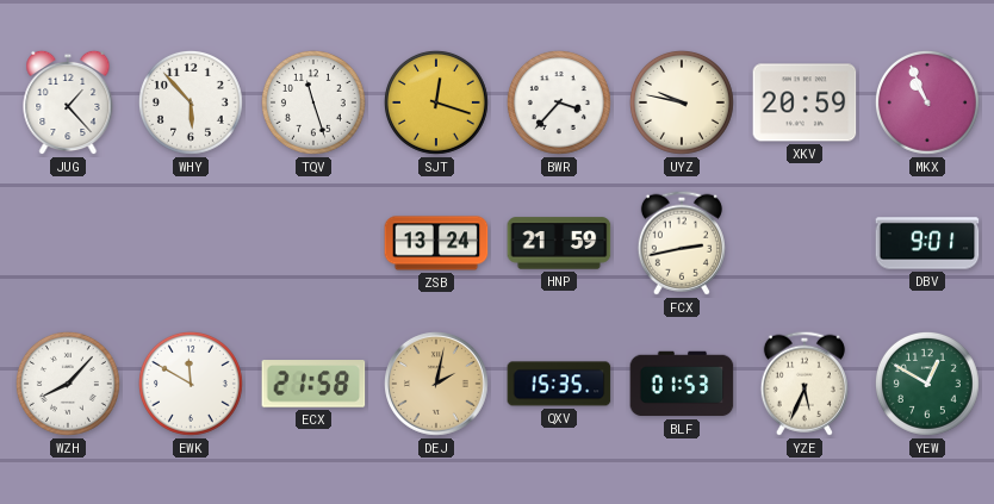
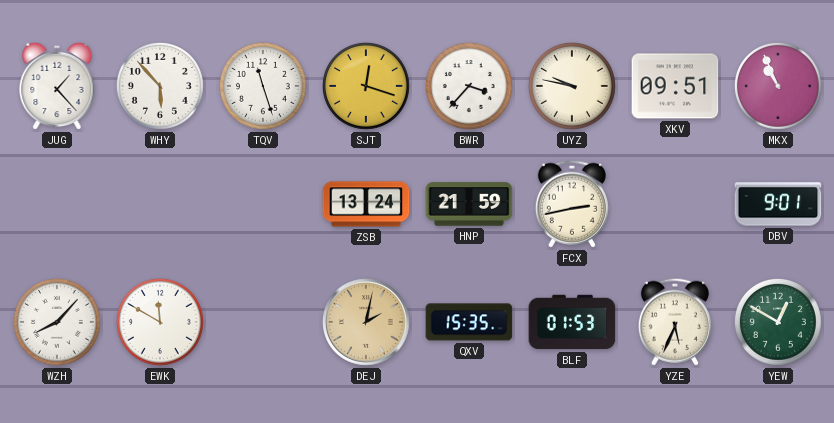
XKV: 20:59 -> 09:51 (675, 86)
ECX: 21:58 -> none (313, 384)
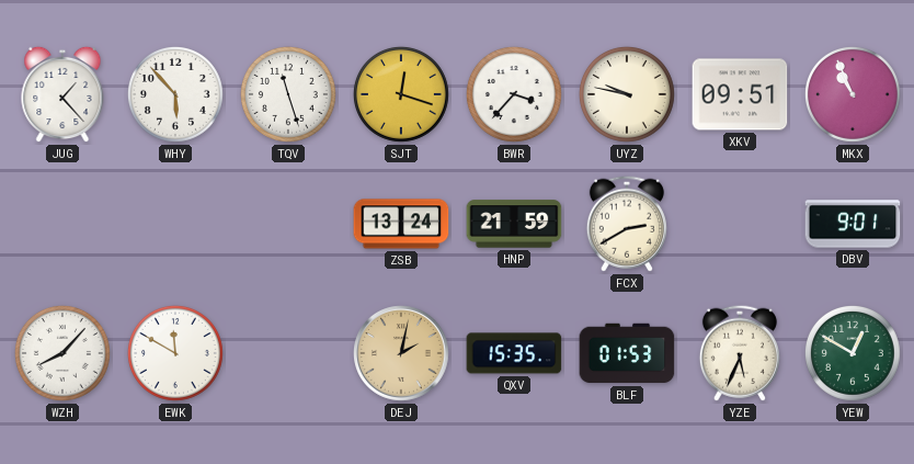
FCX: 2:43 -> 2:40 (627, 224)
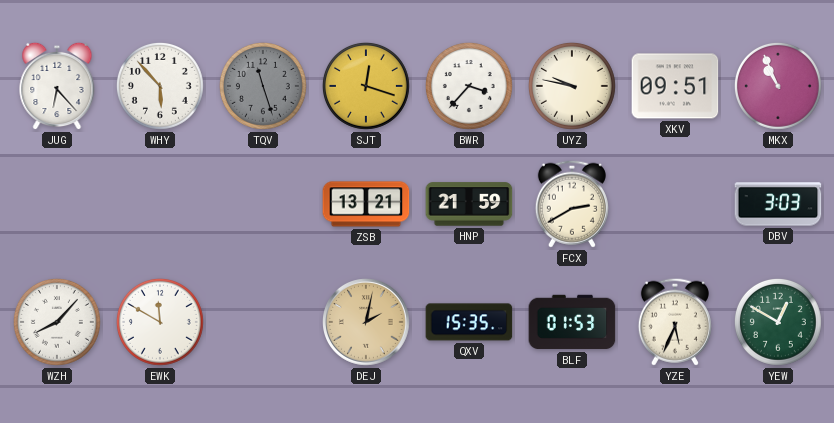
JUG: 1:23 -> 6:23 (57, 86)
TQV dial: white -> grey (263, 86)
ZSB: 13:24 -> 13:21 (366, 204)
DBV: 9:01 -> 3:03 (778, 204)
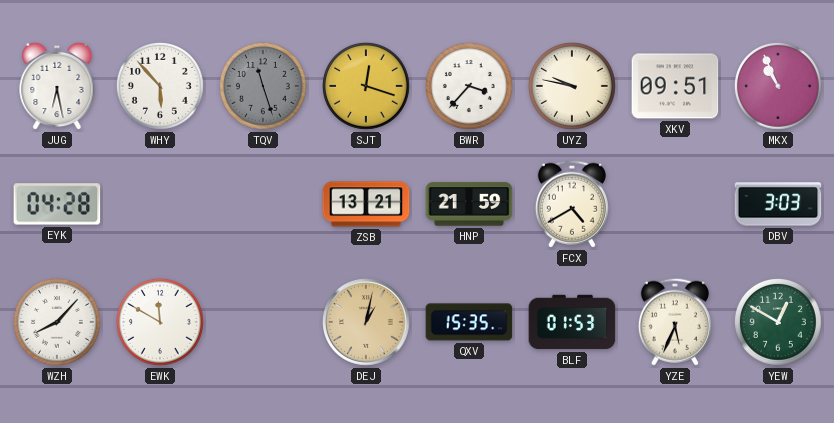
JUG: 6:23 -> 6:28 (57, 86)
EYK: none -> 04:28 (57, 204)
FCX: 2:40 -> 4:40 (572, 204)
DEJ: 2:02 -> 1:02 (367, 323)
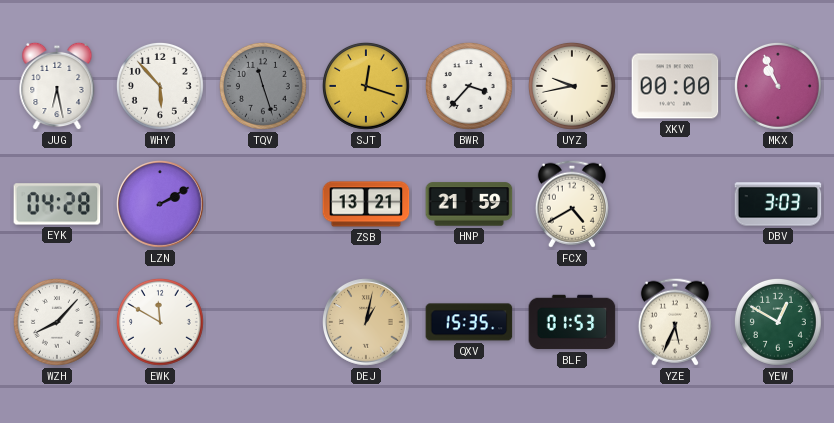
UYZ: 9:47 -> 9:43 (572, 86)
XKV: 09:51 -> 00:00 (675, 86)
LZN: none -> 2:10 (161, 205)
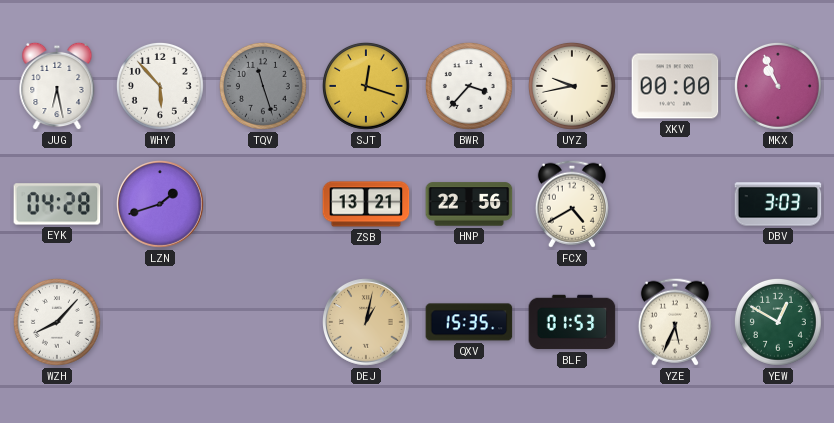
LZN: 2:10 -> 1:42 (161, 205)
HNP: 21:59 -> 22:56 (469, 204)
EWK: 11:50 -> none (160, 322)
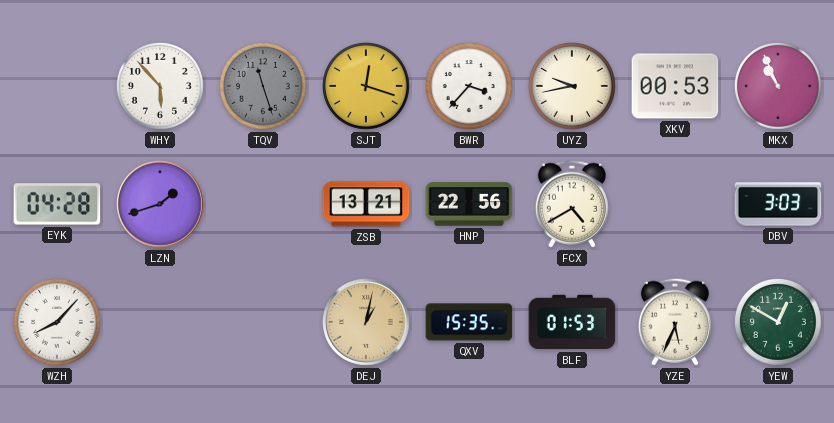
JUG: 6:28 -> none (57, 86)
XKV: 00:00 -> 00:53 (675, 86)
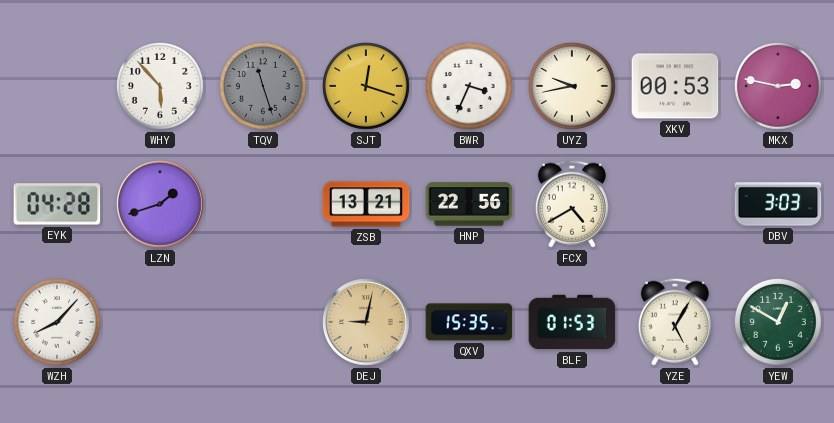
BWR: 3:37 -> 3:34 (469, 86)
MKX: 10:56 -> 2:47 (778, 86)
DEJ: 1:02 -> 9:02 (367, 323)
YZE: 5:34 -> 5:05 (675, 322)
